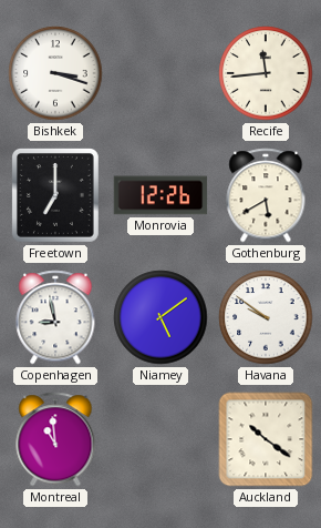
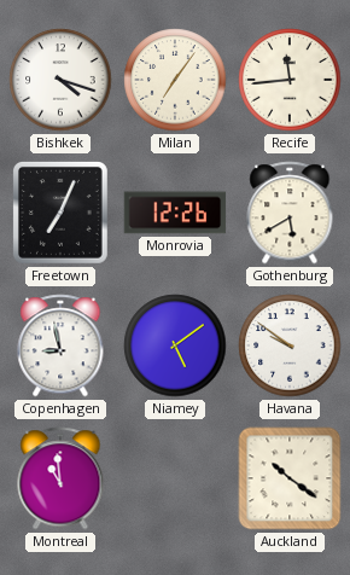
Bishkek: 3:18 -> 4:18 (60, 80)
Milan: none -> 7:06 (175, 80)
Freetown: 7:00 -> 7:04 (60, 214)
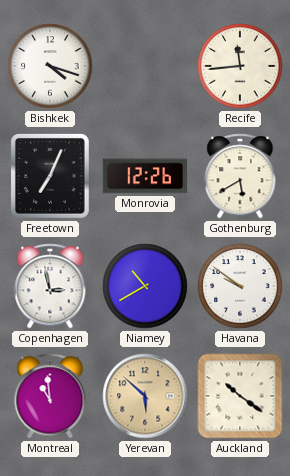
Milan: 7:06 -> none (175, 80)
Copenhagen: 8:58 -> 2:58 (50, 286)
Niamey: 5:09 -> 10:40 (145, 286)
Yerevan: none -> 5:52 (145, 396)
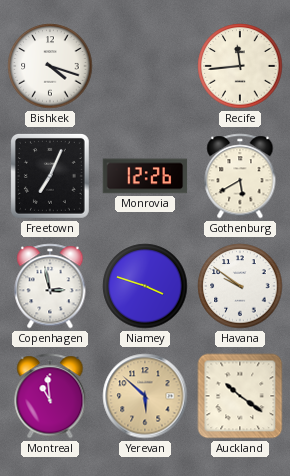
Niamey: 10:40 -> 3:48 (145, 286)
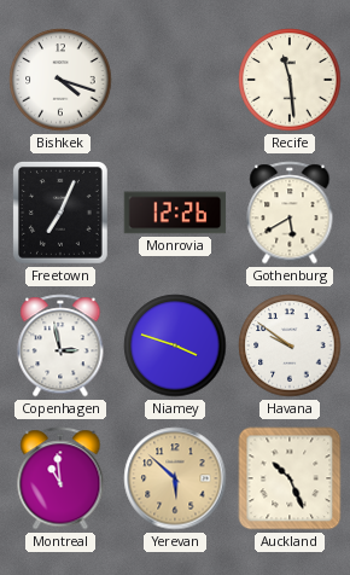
Recife: 11:44 -> 11:29 (290, 80)
Auckland: 10:21 -> 10:26 (290, 478)
